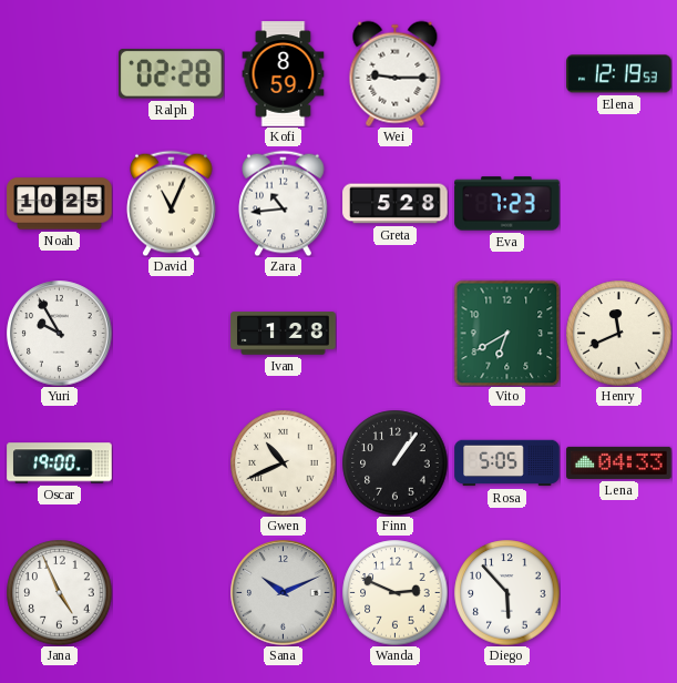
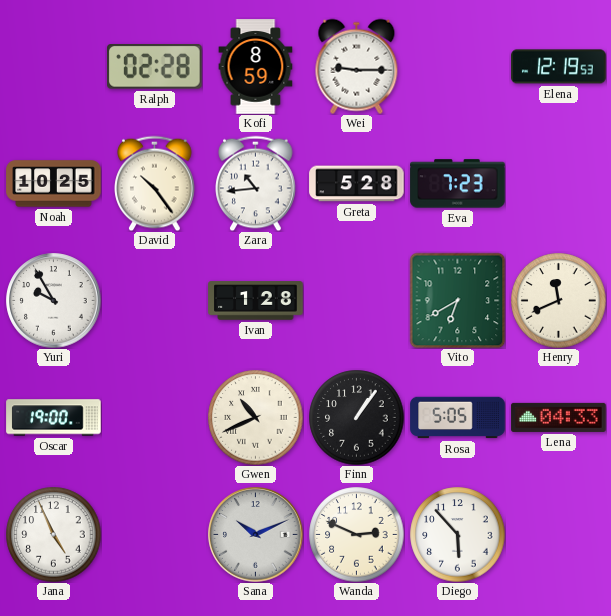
David: 11:04 -> 10:24 (155, 183)
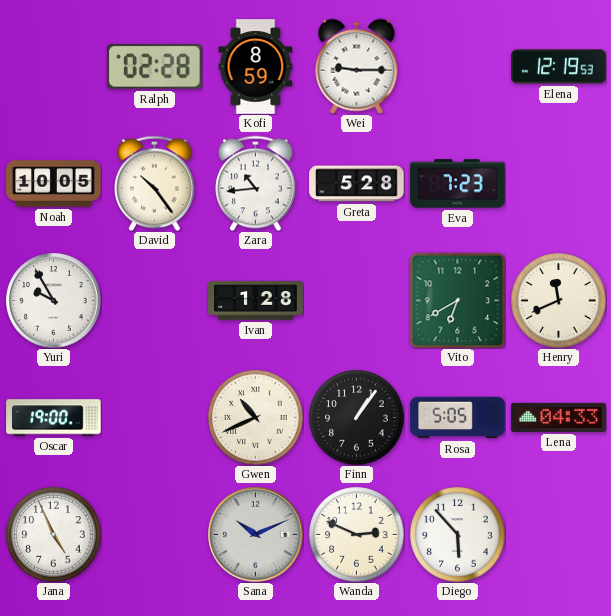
Noah: 10:25 -> 10:05 (54, 184)
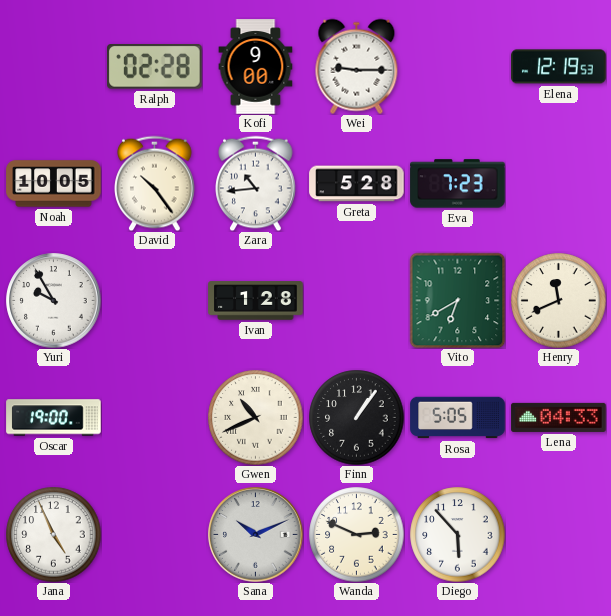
Kofi: 8:59 -> 9:00 (256, 67)
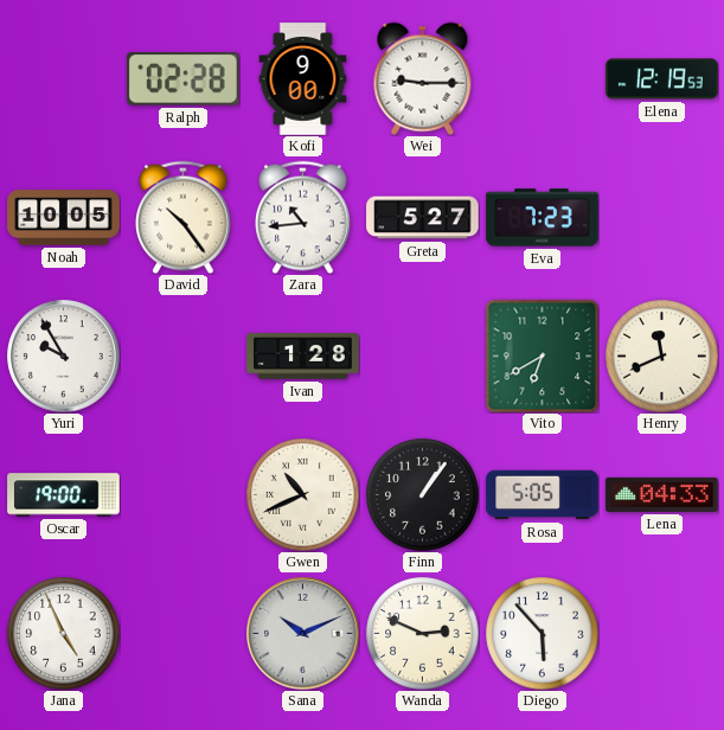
Greta: 5:28 -> 5:27 (423, 218)
